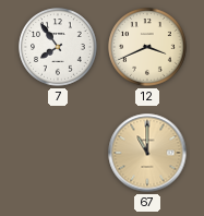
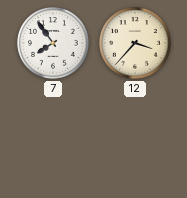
12: 3:41 -> 3:37 (135, 43)
67: 11:00 -> none (147, 153)
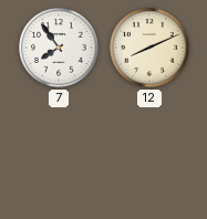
12: 3:37 -> 8:11 (149, 48)
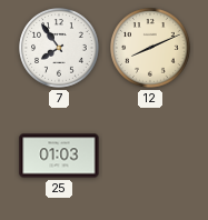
25: none -> 01:03 (59, 156)
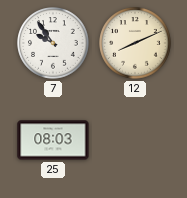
7: 7:54 -> 9:54 (53, 43)
25: 01:03 -> 08:03 (53, 140)
